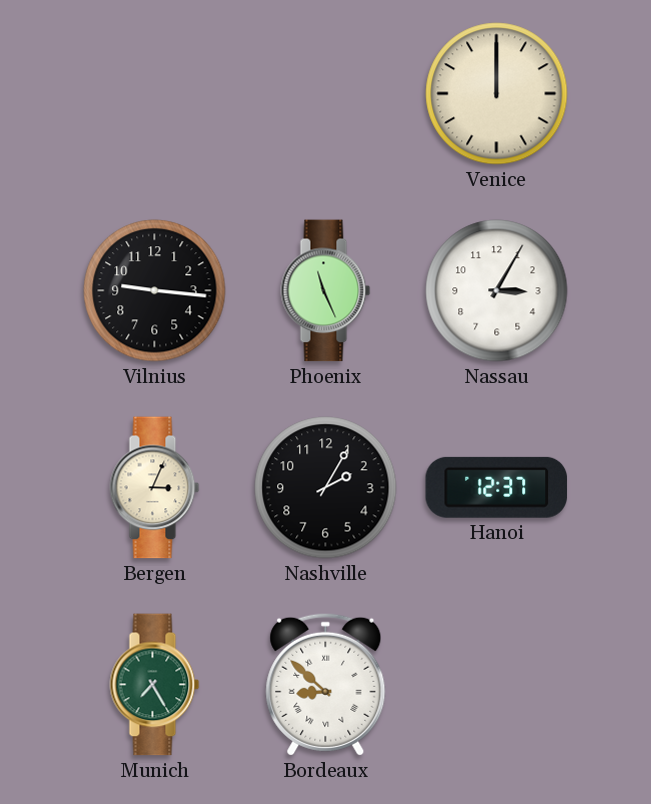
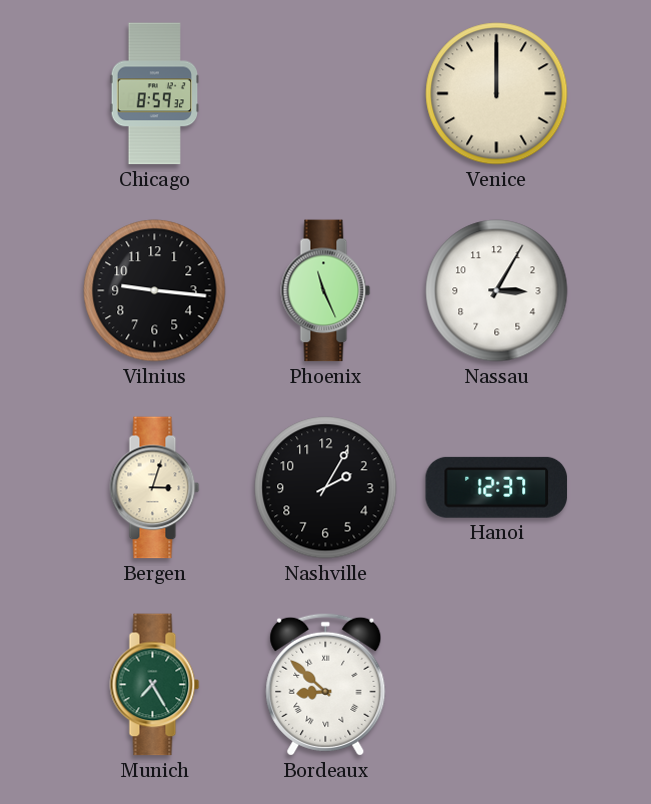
Chicago: none -> 8:59 (155, 94)
Bergen: 3:04 -> 3:03 (155, 488)
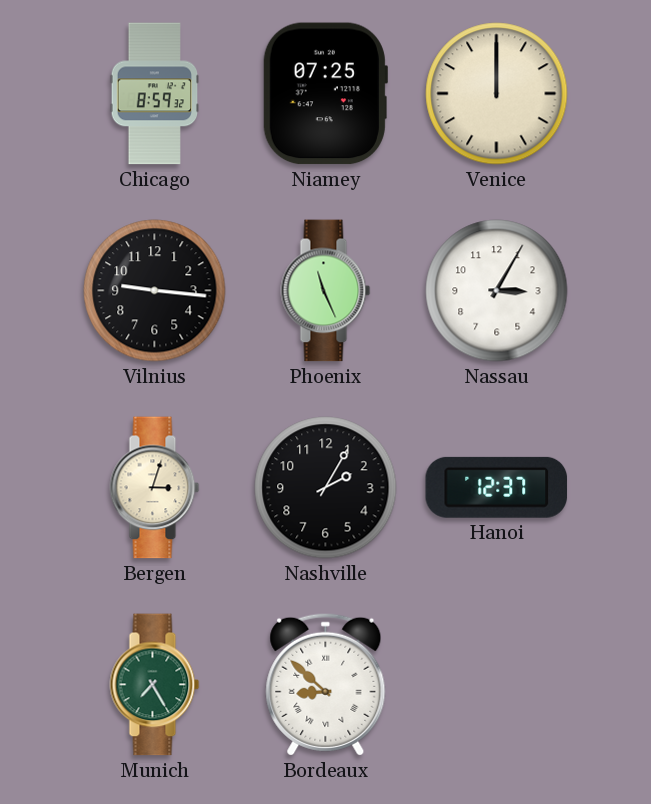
Niamey: none -> 07:25 (325, 94)
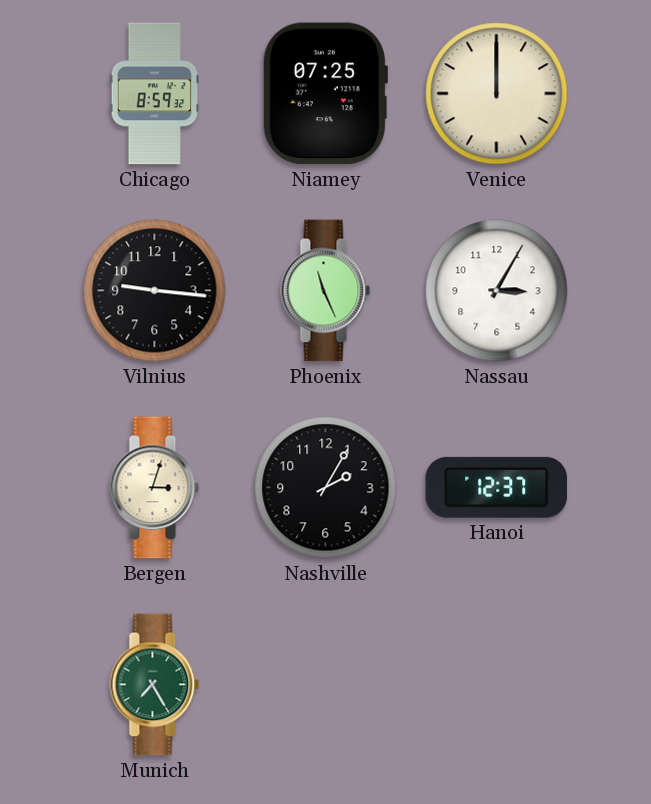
Bordeaux: 8:52 -> none (326, 684)
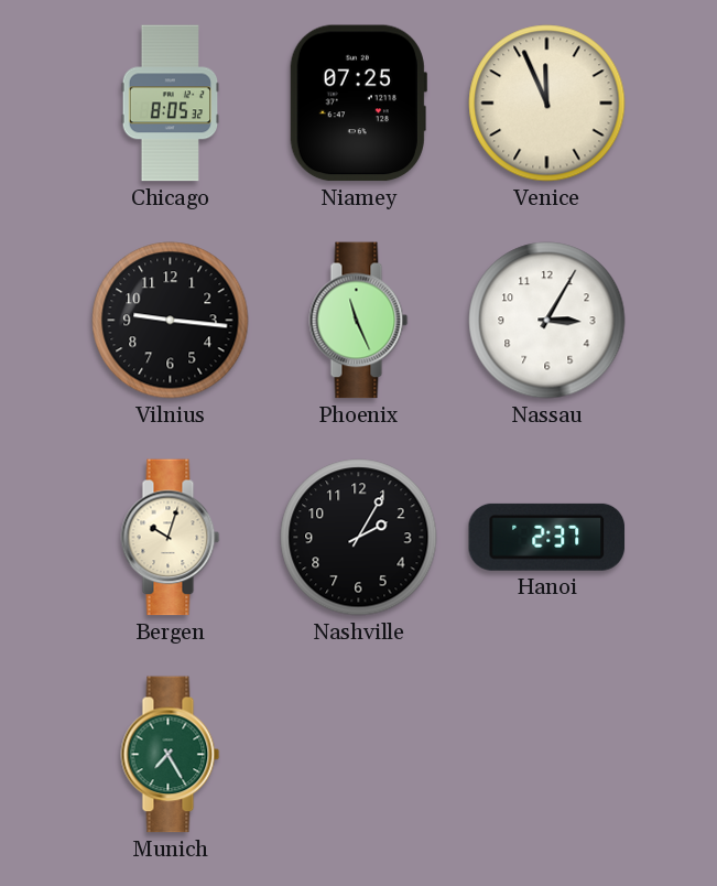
Chicago: 8:59 -> 8:05 (171, 104)
Venice: 12:00 -> 11:56 (547, 104)
Bergen: 3:03 -> 10:03 (171, 538)
Hanoi: 12:37 -> 2:37 (547, 537)
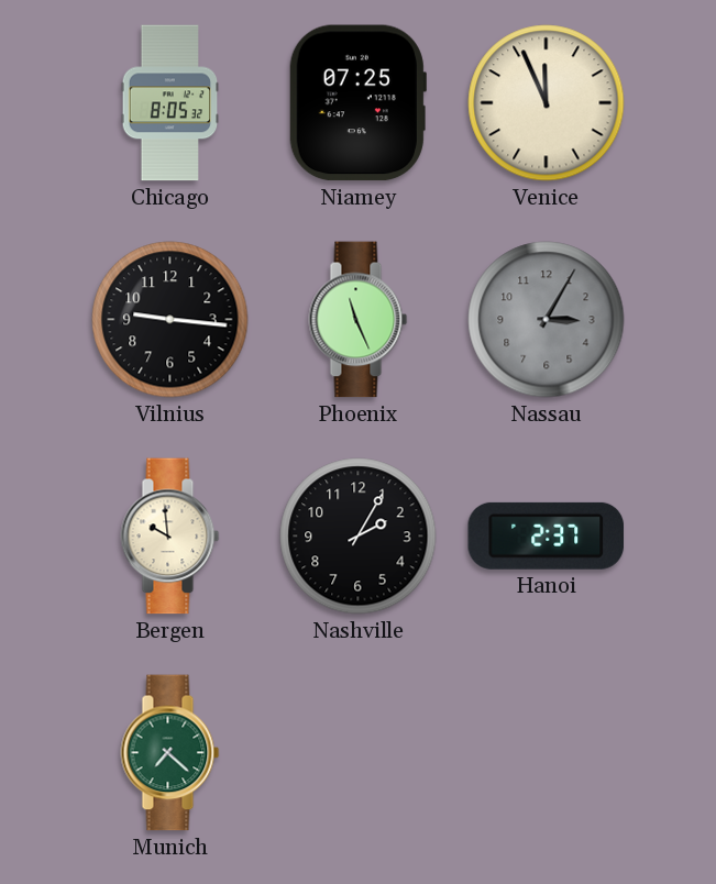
Nassau dial: white -> grey (547, 320)
Bergen: 10:03 -> 9:59 (170, 537)
Munich: 7:25 -> 7:22 (170, 753)
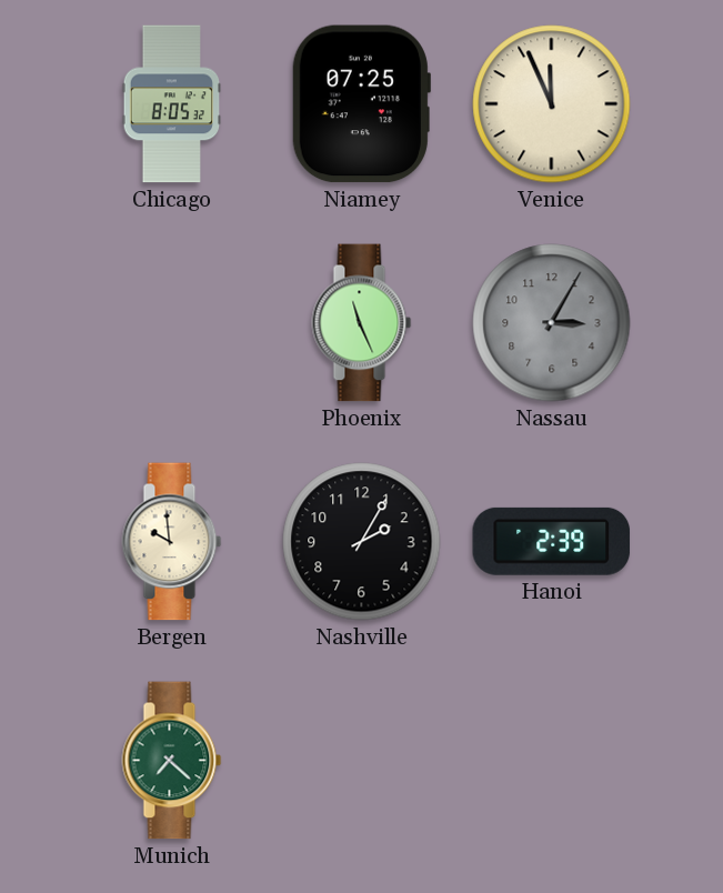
Vilnius: 9:16 -> none (170, 320)
Hanoi: 2:37 -> 2:39 (552, 541)
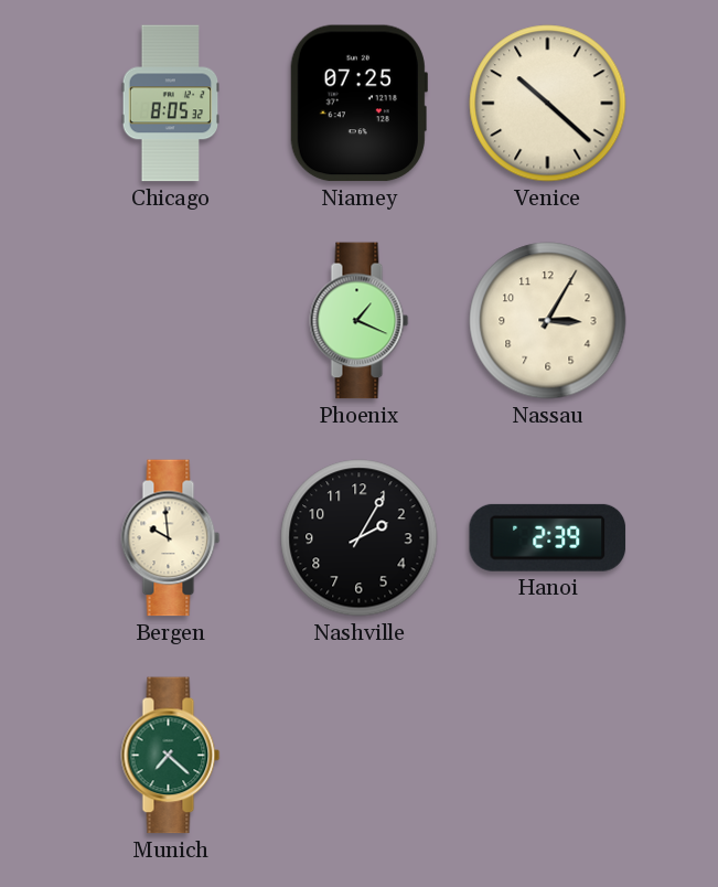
Venice: 11:56 -> 10:22 (548, 104)
Phoenix: 11:26 -> 1:19 (360, 321)
Nassau dial: grey -> cream (548, 321)
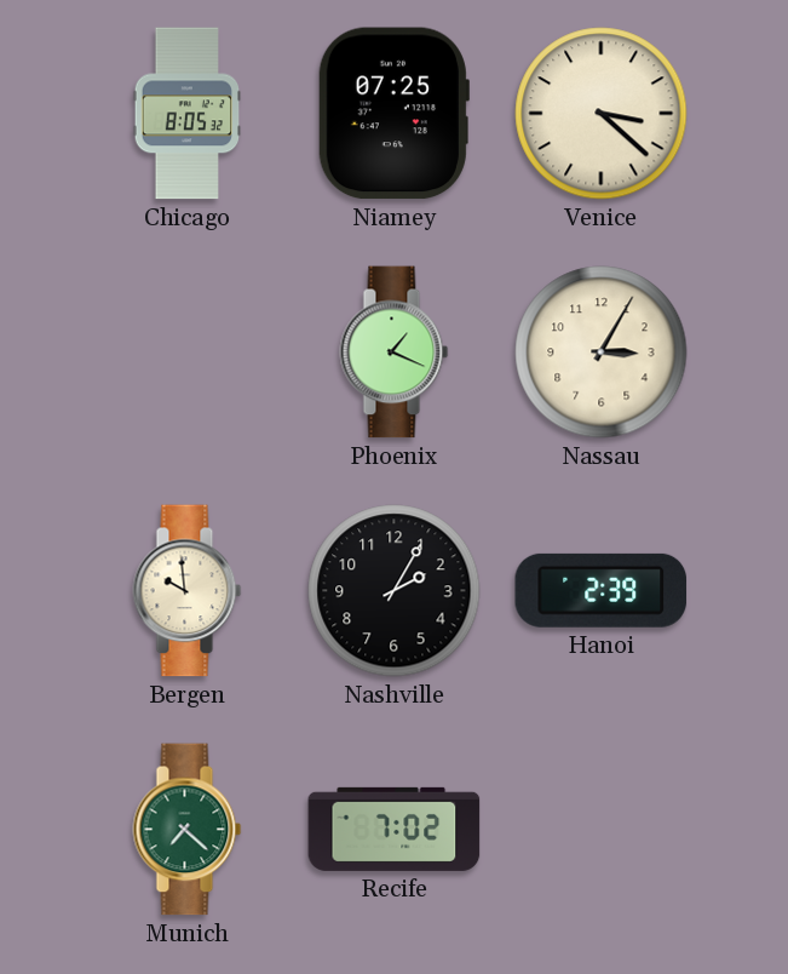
Venice: 10:22 -> 3:22 (602, 114)
Recife: none -> 7:02 (395, 829)
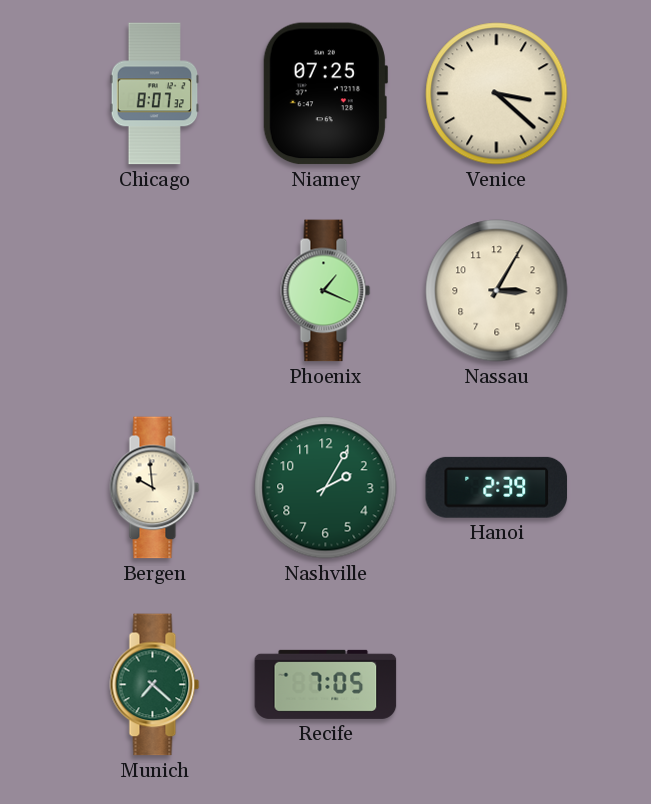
Chicago: 8:05 -> 8:07 (155, 94)
Nashville dial: black -> green (326, 488)
Recife: 7:02 -> 7:05 (326, 684)
